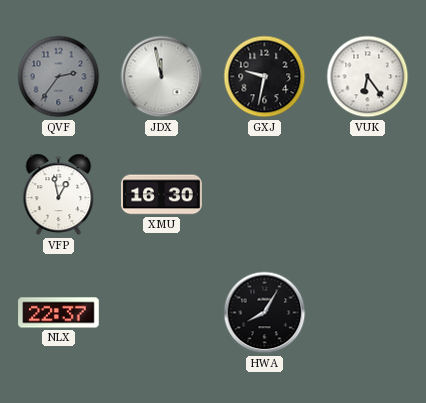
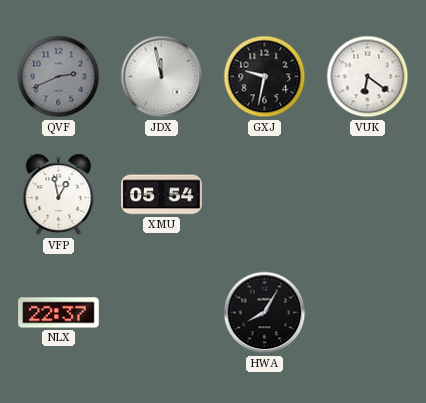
QVF: 2:36 -> 2:41 (59, 77)
VUK: 6:24 -> 6:21 (368, 77)
XMU: 16:30 -> 05:54 (162, 195)
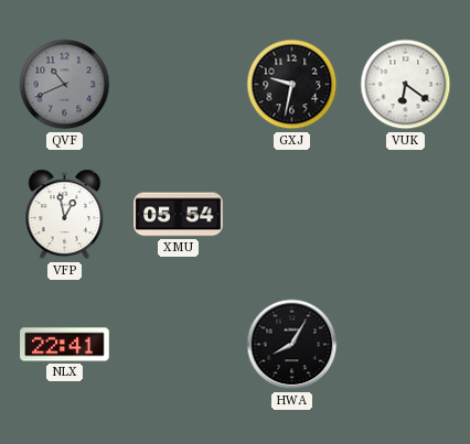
QVF: 2:41 -> 10:41 (65, 85)
JDX: 11:58 -> none (162, 77)
NLX: 22:37 -> 22:41 (65, 345)
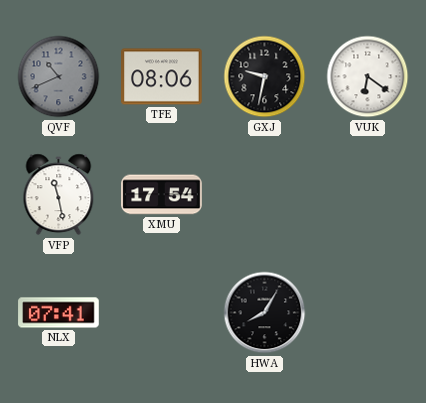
TFE: none -> 08:06 (162, 77)
VFP: 12:58 -> 11:28 (59, 195)
XMU: 05:54 -> 17:54 (162, 195)
NLX: 22:41 -> 07:41 (59, 313)
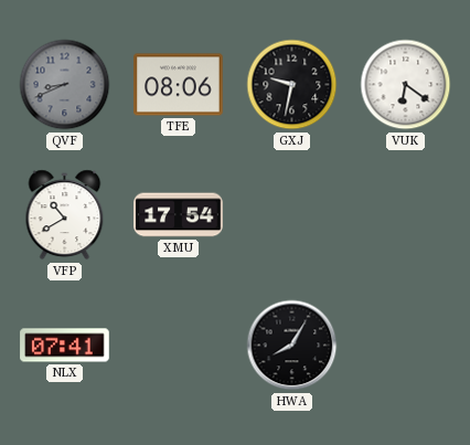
QVF: 10:41 -> 8:41 (65, 85)
VFP: 11:28 -> 10:40 (65, 215)
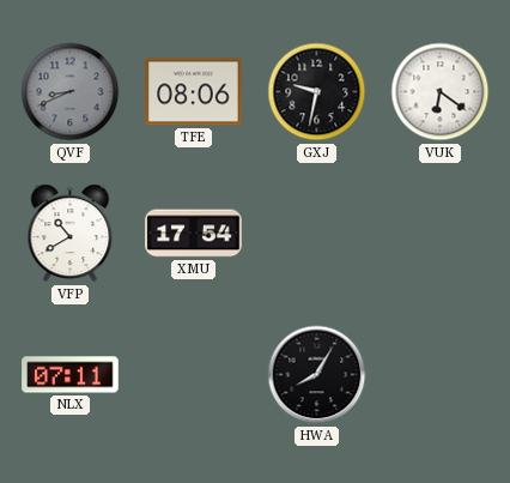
NLX: 07:41 -> 07:11 (71, 375)
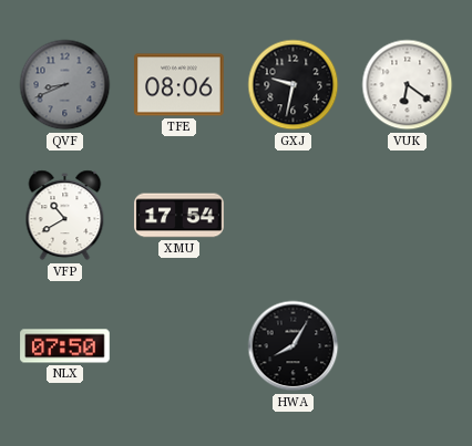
NLX: 07:11 -> 07:50 (65, 346)
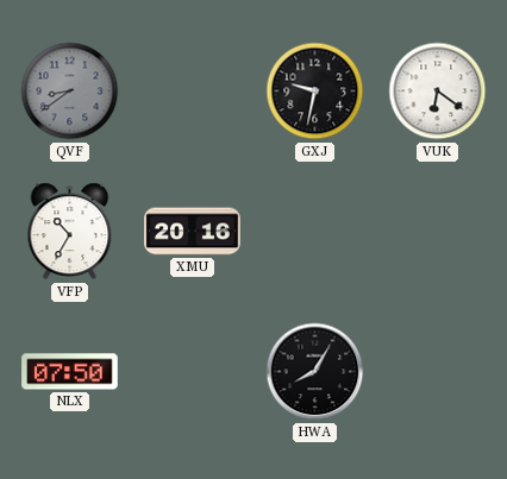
QVF: 8:41 -> 8:39 (70, 92)
TFE: 08:06 -> none (179, 85)
VFP: 10:40 -> 10:35 (70, 232)
XMU: 17:54 -> 20:16 (193, 232)
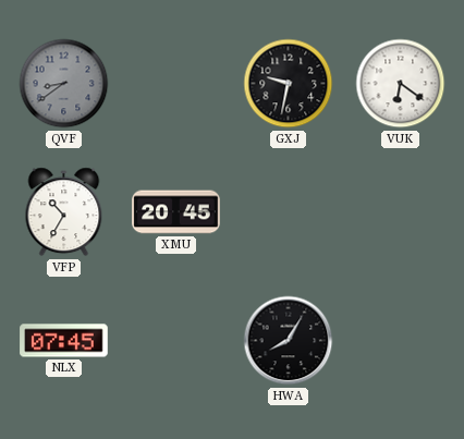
XMU: 20:16 -> 20:45 (176, 212)
NLX: 07:50 -> 07:45 (64, 341)
